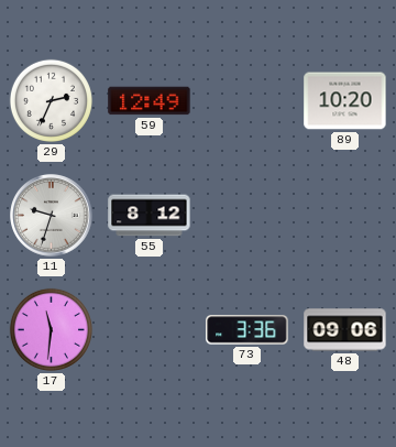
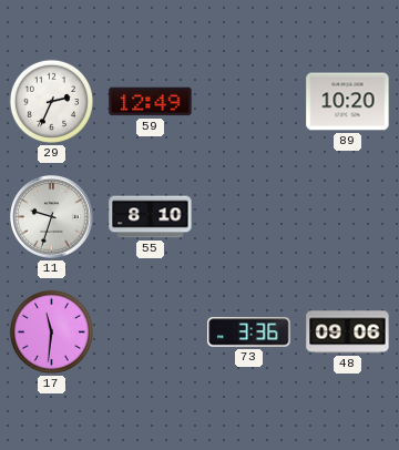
55: 8:12 -> 8:10 (151, 217)
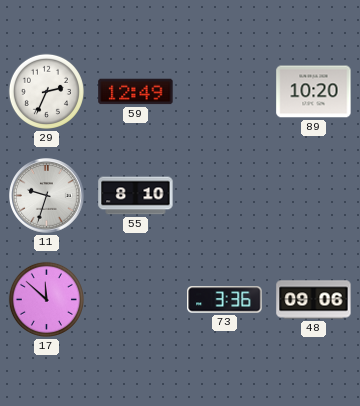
17: 11:31 -> 11:52 (46, 299)
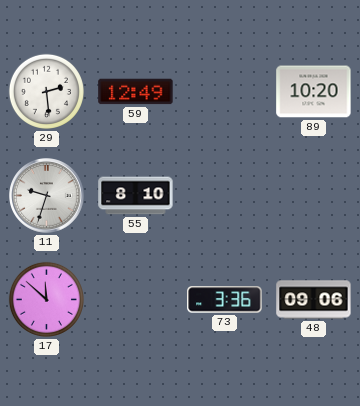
29: 2:34 -> 2:29 (46, 91)
